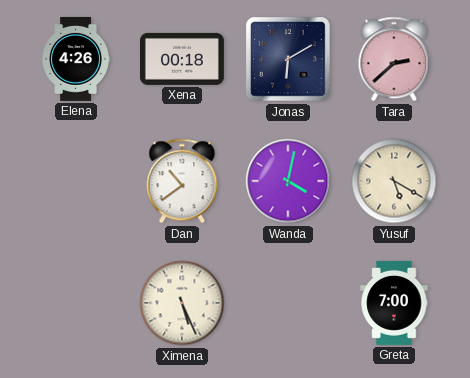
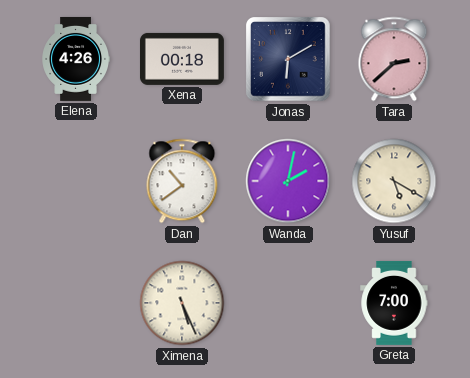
Wanda: 4:02 -> 2:02 (288, 181)
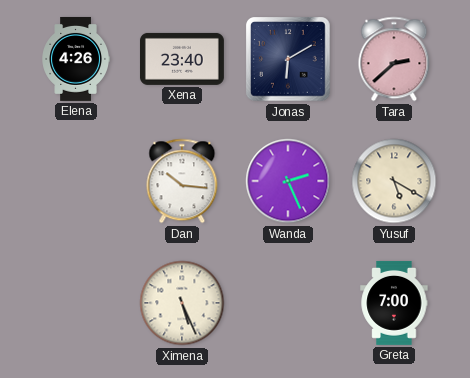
Xena: 00:18 -> 23:40 (182, 59)
Dan: 10:39 -> 10:16 (182, 181)
Wanda: 2:02 -> 2:26 (288, 181)
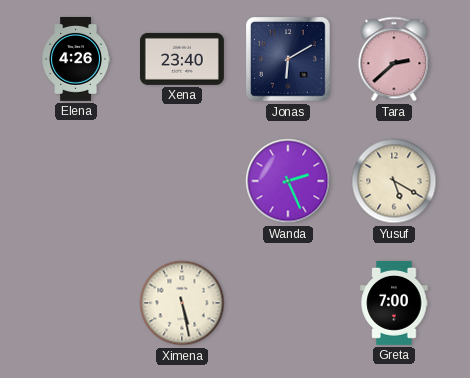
Dan: 10:16 -> none (182, 181)
Ximena: 5:26 -> 5:28 (182, 303)
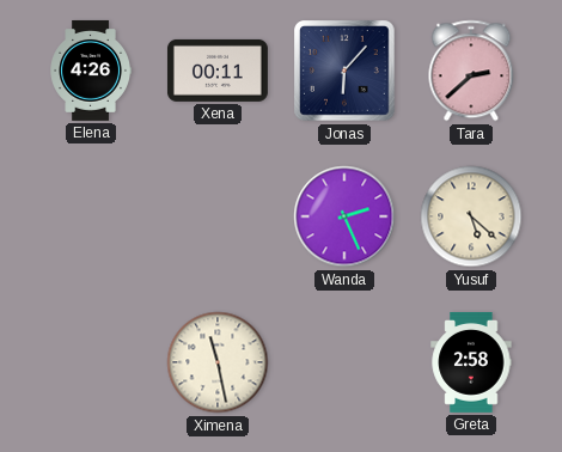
Xena: 23:40 -> 00:11 (218, 71)
Jonas: 6:10 -> 6:07 (344, 71)
Yusuf: 5:20 -> 5:22 (471, 216)
Ximena: 5:28 -> 11:28 (218, 362)
Greta: 7:00 -> 2:58 (471, 362)
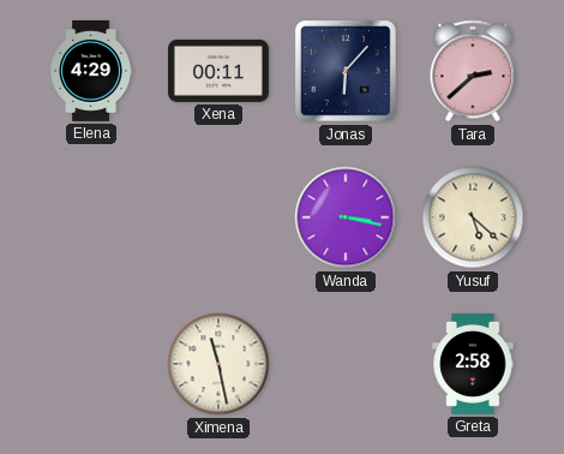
Elena: 4:26 -> 4:29 (91, 71)
Wanda: 2:26 -> 3:17 (346, 217)
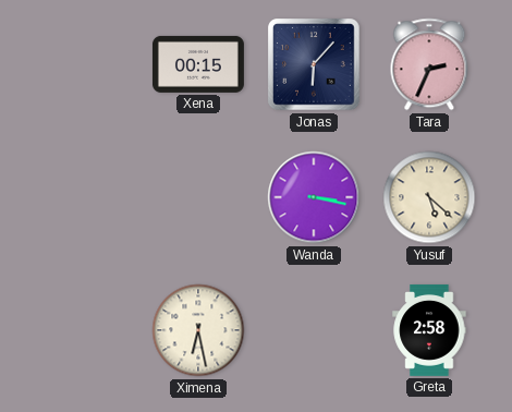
Elena: 4:29 -> none (91, 71)
Xena: 00:11 -> 00:15 (198, 64)
Tara: 2:38 -> 2:34 (429, 64)
Ximena: 11:28 -> 6:28 (198, 330)
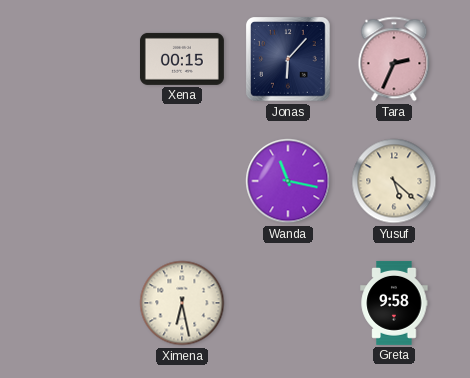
Wanda: 3:17 -> 11:17 (288, 181)
Greta: 2:58 -> 9:58 (394, 303)
